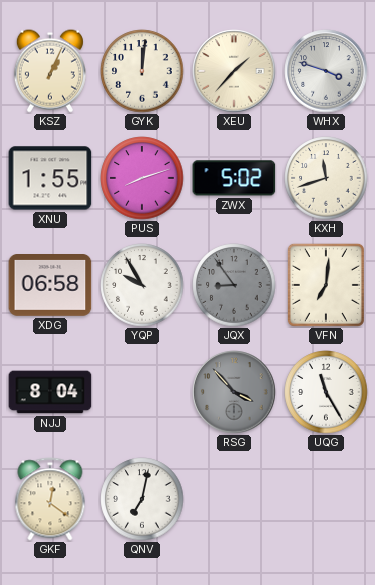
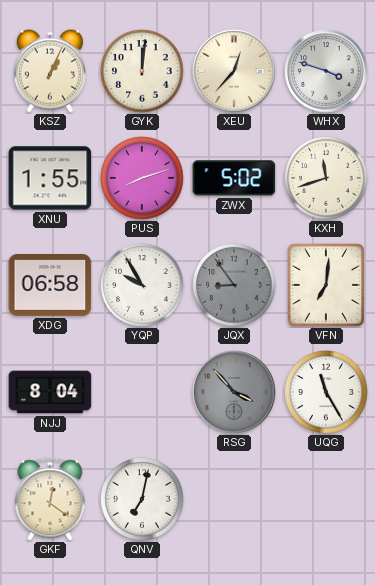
XEU: 1:37 -> 12:37 (234, 71)
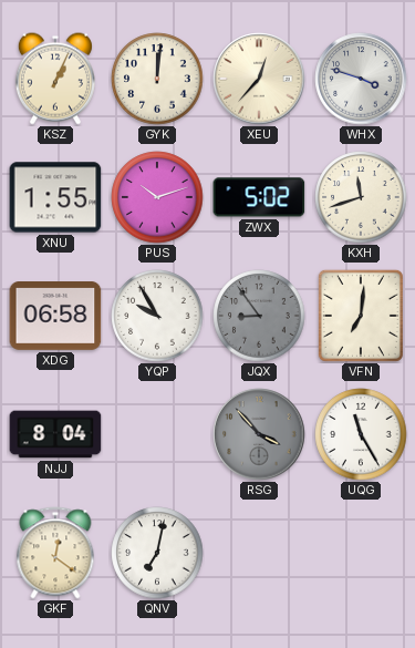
PUS: 8:12 -> 10:12 (157, 197)
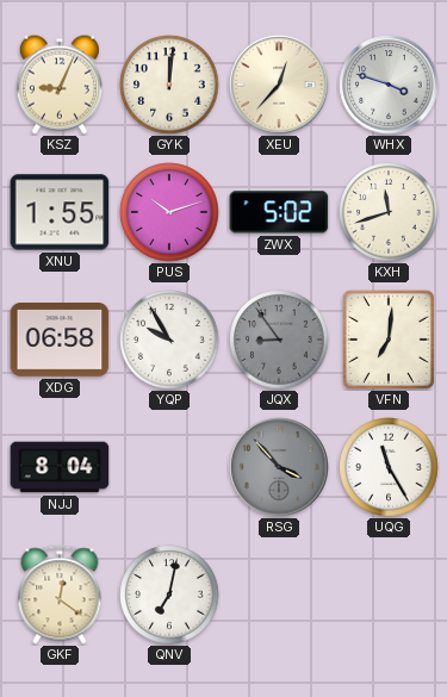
KSZ: 1:04 -> 9:04 (60, 85)
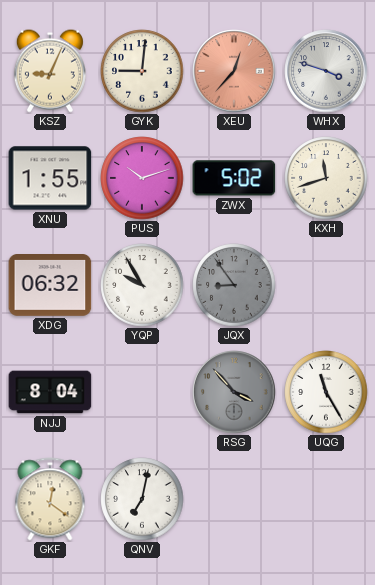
GYK: 12:01 -> 9:01 (142, 71)
XEU dial: cream -> salmon (234, 71)
XDG: 06:58 -> 06:32 (50, 286)
VFN: 7:01 -> none (389, 340)
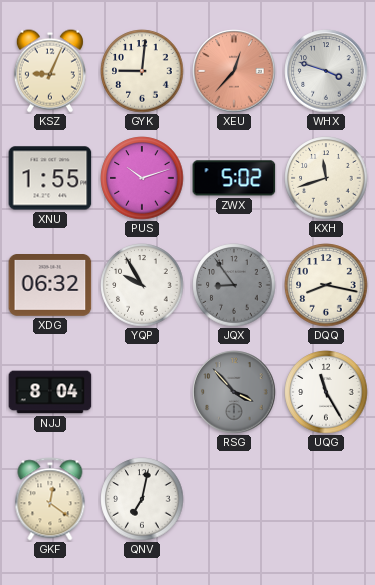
DQQ: none -> 8:17 (326, 285)
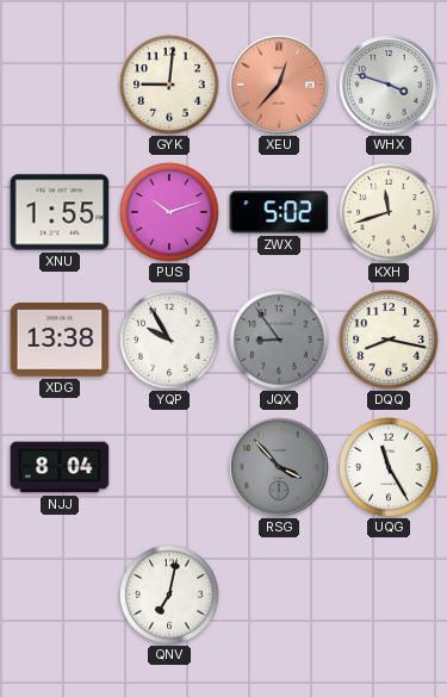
KSZ: 9:04 -> none (50, 71)
XDG: 06:32 -> 13:38 (60, 341)
GKF: 12:21 -> none (50, 499)
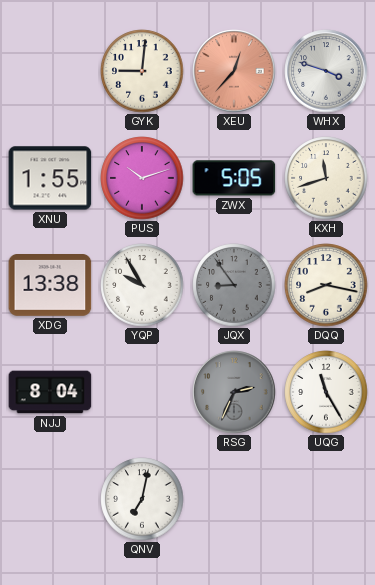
ZWX: 5:02 -> 5:05 (234, 178)
RSG: 3:53 -> 2:34 (234, 392)
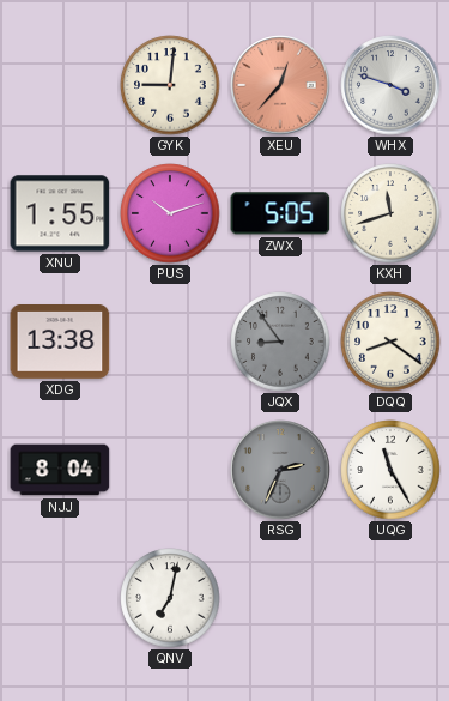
YQP: 9:55 -> none (142, 285)
DQQ: 8:17 -> 8:21 (390, 342)
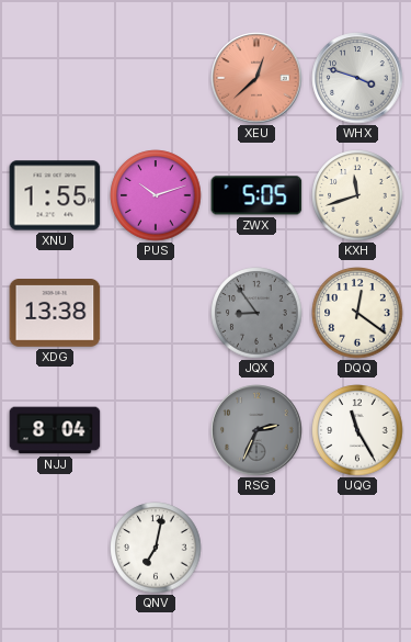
GYK: 9:01 -> none (170, 85)
XEU: 12:37 -> 12:38 (256, 78)
DQQ: 8:21 -> 12:21 (357, 313)
